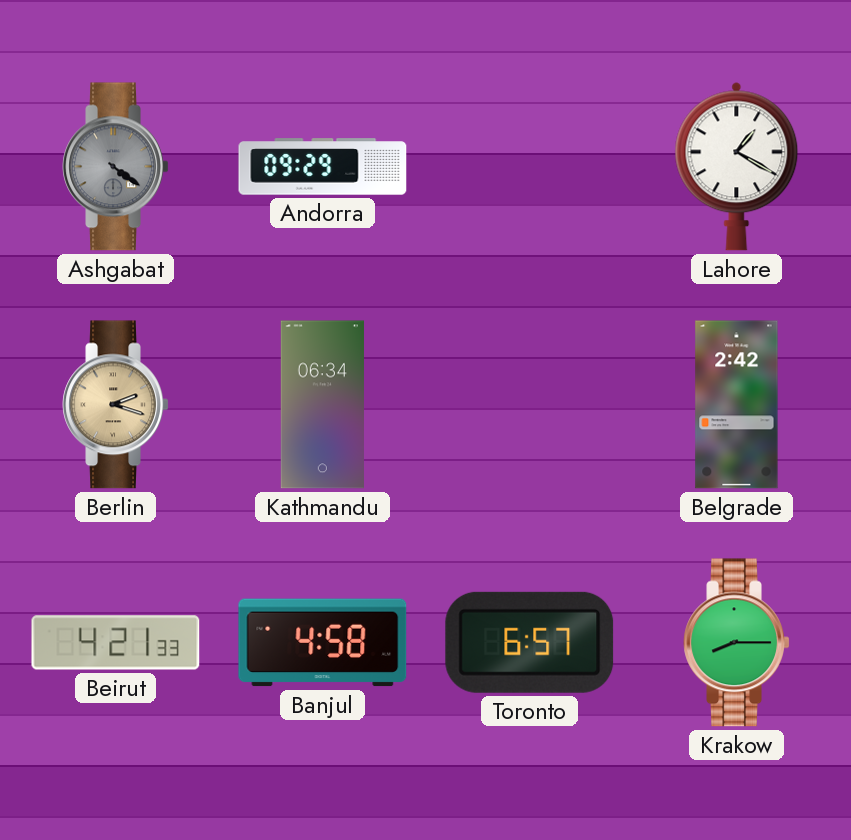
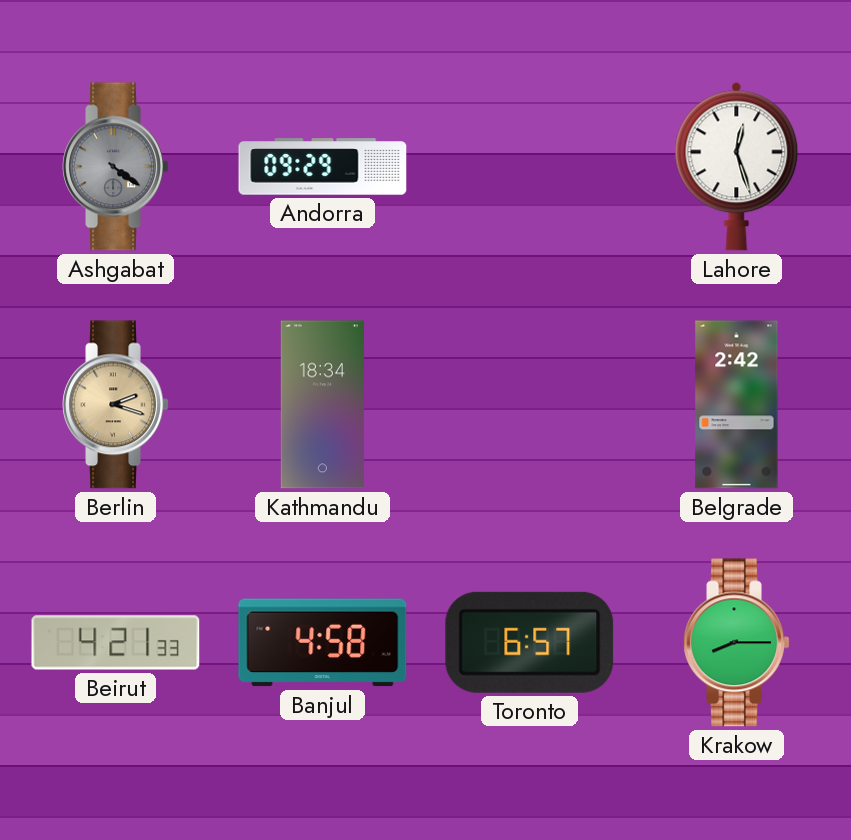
Lahore: 1:20 -> 12:27 (737, 166)
Kathmandu: 06:34 -> 18:34 (322, 405)
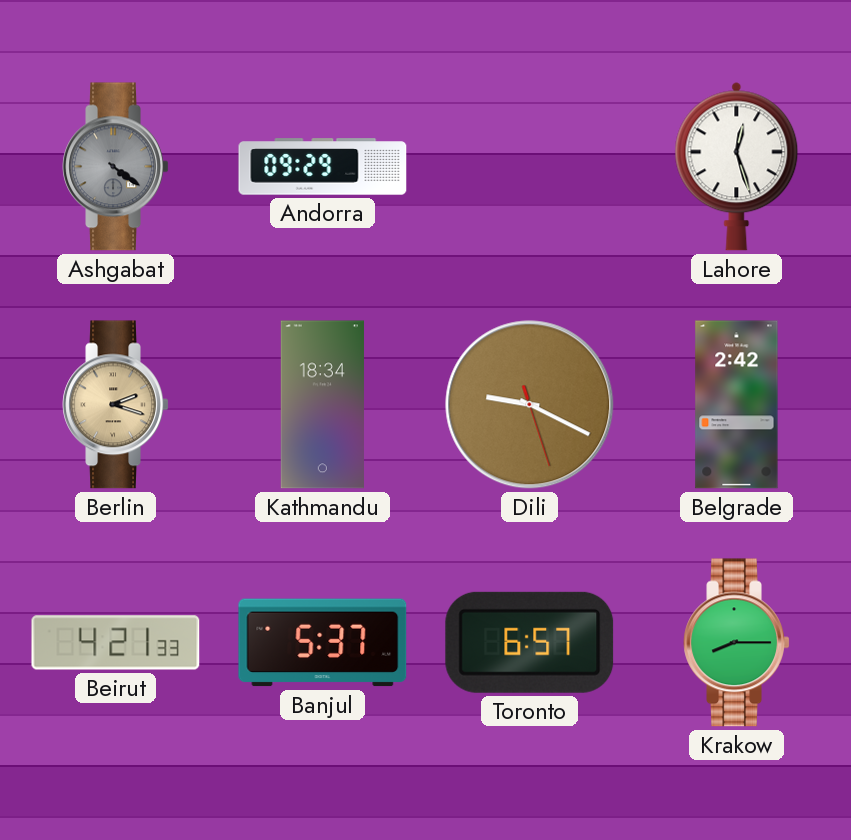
Dili: none -> 9:19 (530, 405)
Banjul: 4:58 -> 5:37 (323, 643)
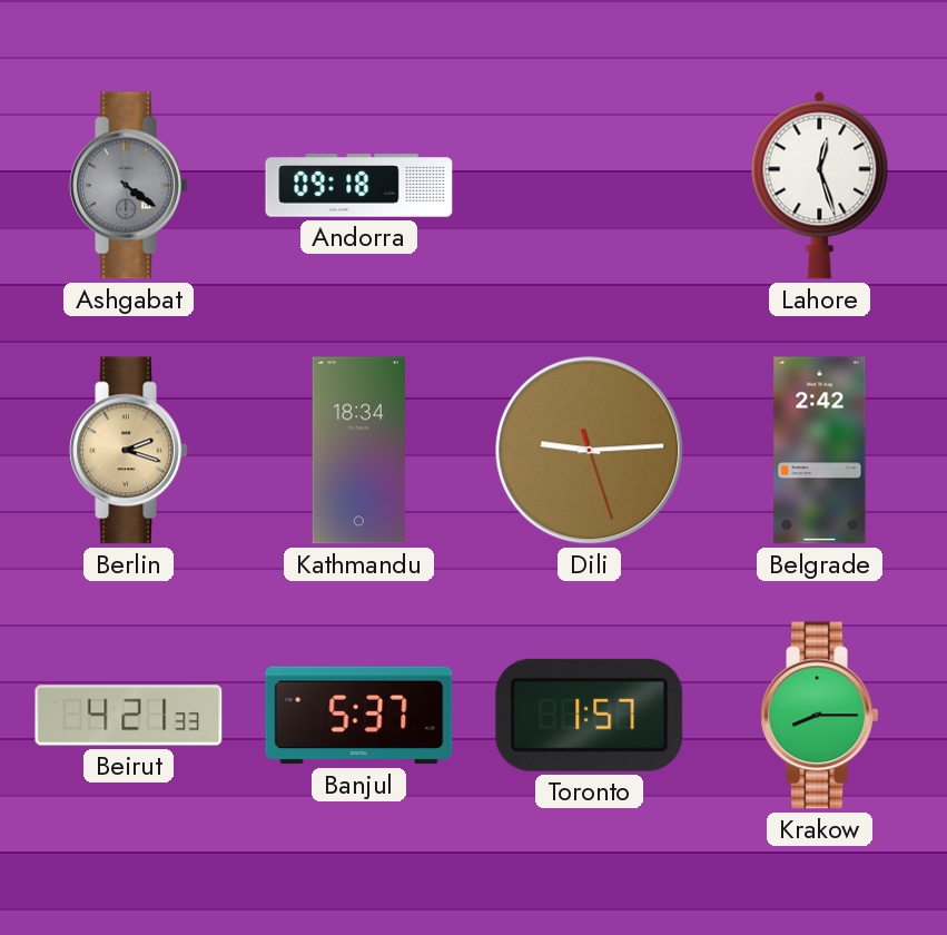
Andorra: 09:29 -> 09:18 (359, 186)
Dili: 9:19 -> 9:14 (590, 451)
Toronto: 6:57 -> 1:57 (590, 715)
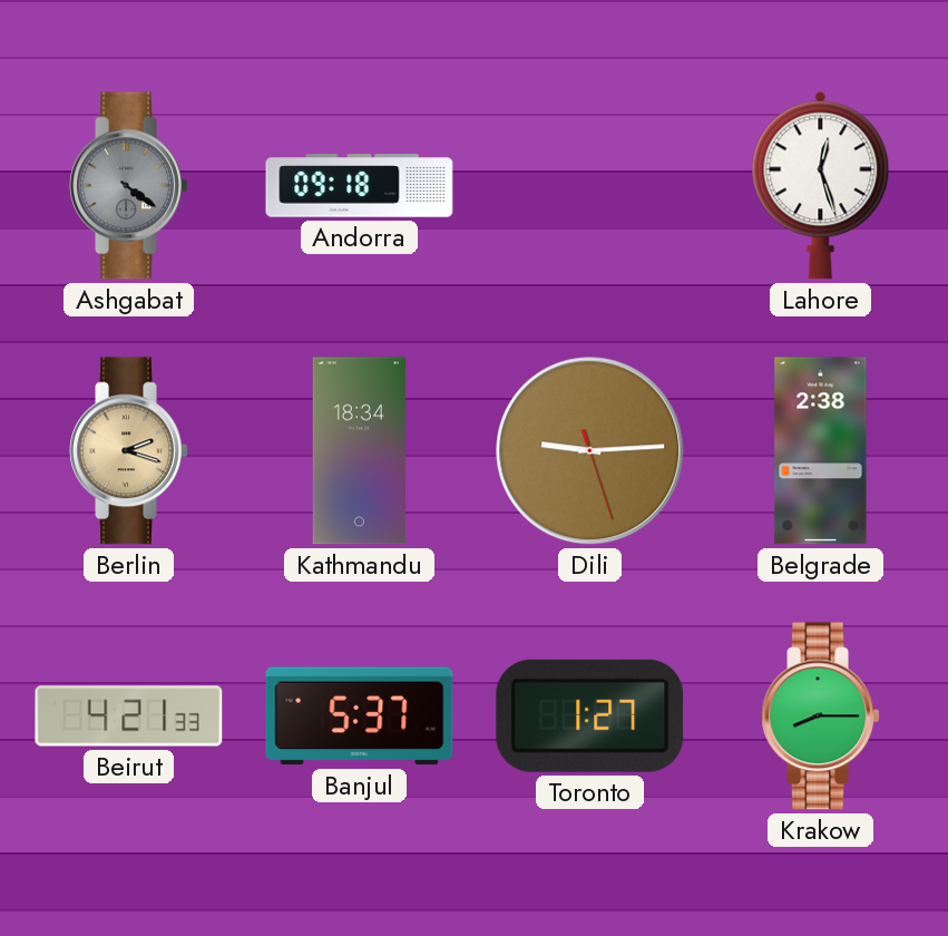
Belgrade: 2:42 -> 2:38 (821, 451)
Toronto: 1:57 -> 1:27 (590, 715)
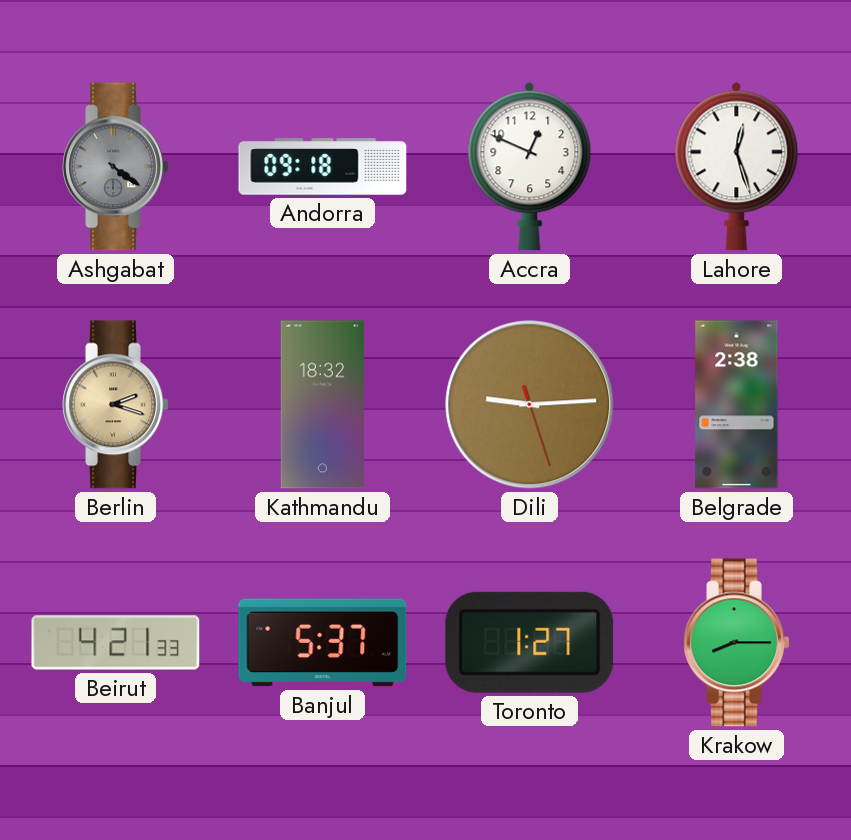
Accra: none -> 12:49 (530, 166)
Kathmandu: 18:34 -> 18:32 (322, 405)
